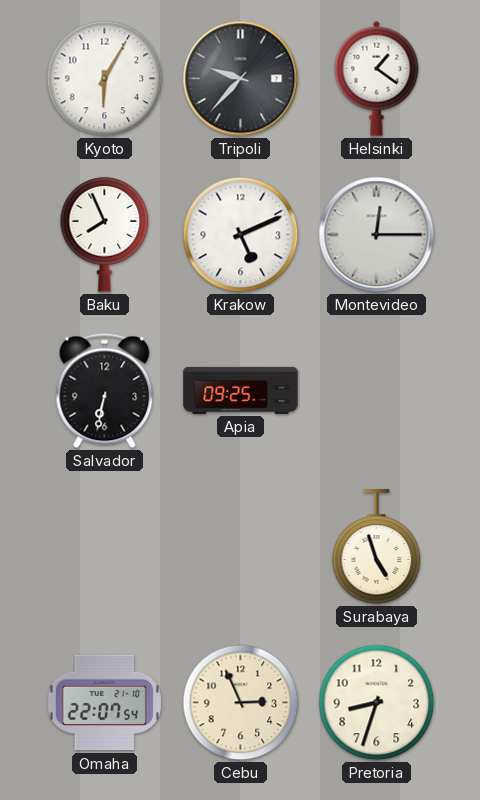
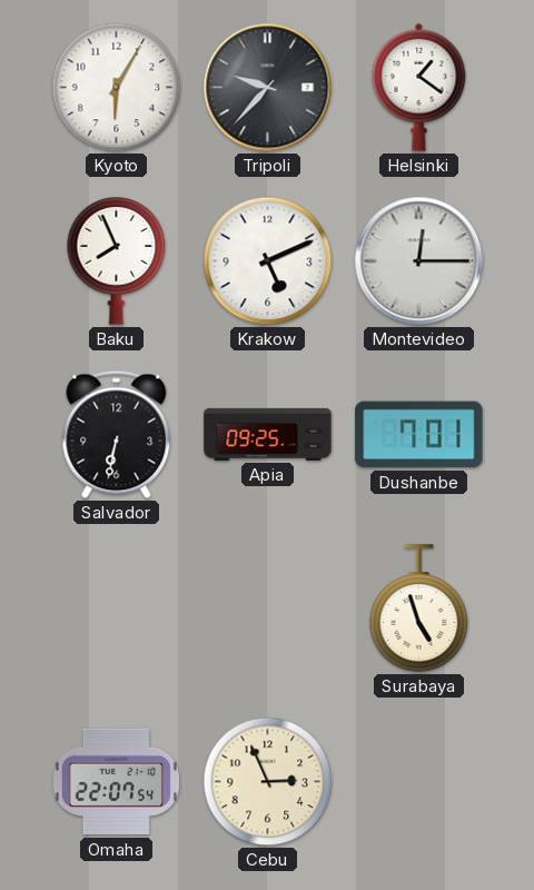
Dushanbe: none -> 7:01 (419, 435)
Pretoria: 8:33 -> none (377, 703)
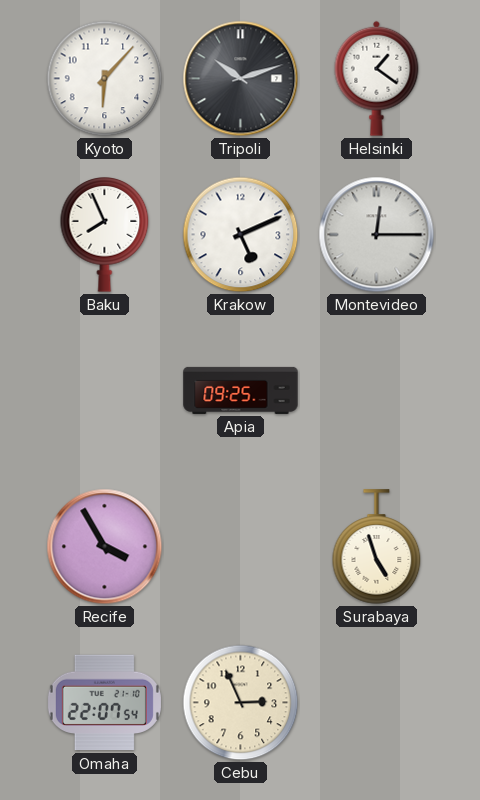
Kyoto: 6:05 -> 6:07 (105, 79)
Tripoli: 9:37 -> 10:12 (241, 79)
Salvador: 6:32 -> none (117, 435)
Dushanbe: 7:01 -> none (419, 435)
Recife: none -> 3:55 (105, 547)
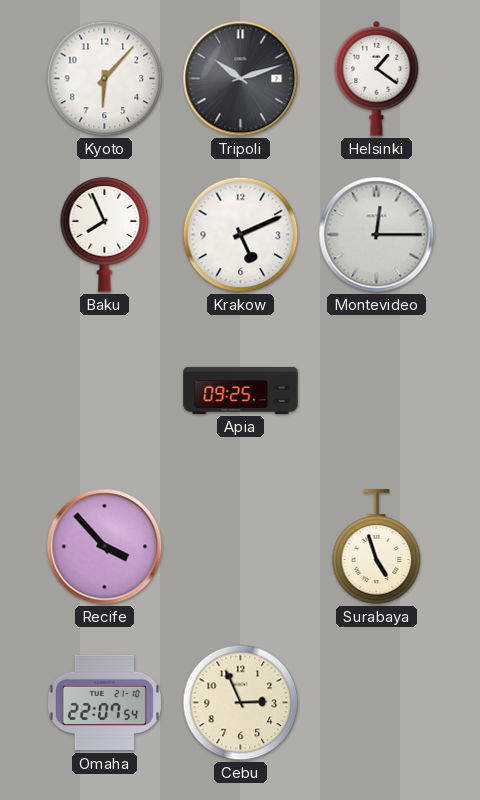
Recife: 3:55 -> 3:53 (105, 547)
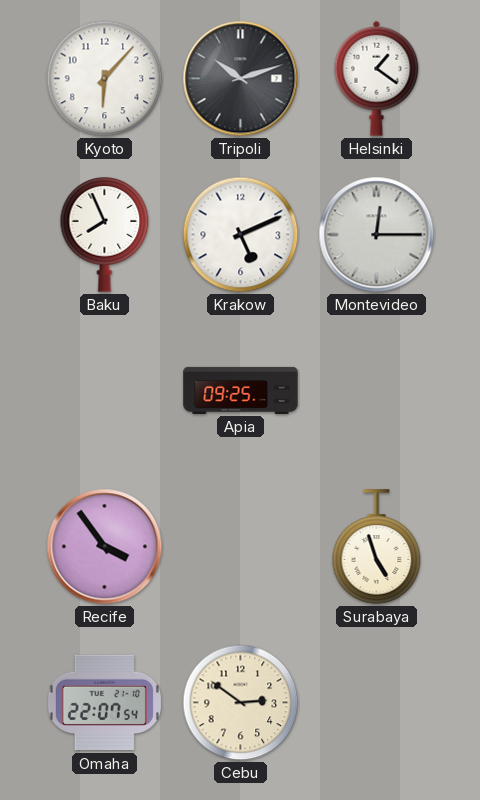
Recife: 3:53 -> 3:54 (105, 547)
Cebu: 2:56 -> 2:51 (241, 703)
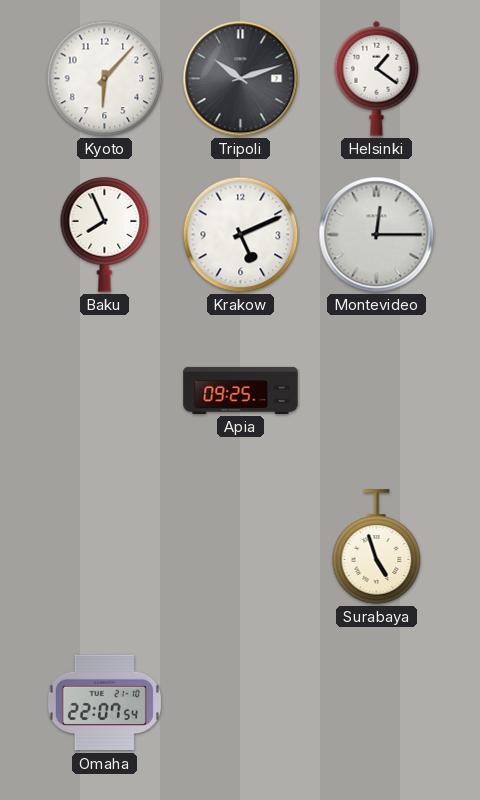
Recife: 3:54 -> none (105, 547)
Cebu: 2:51 -> none (241, 703)
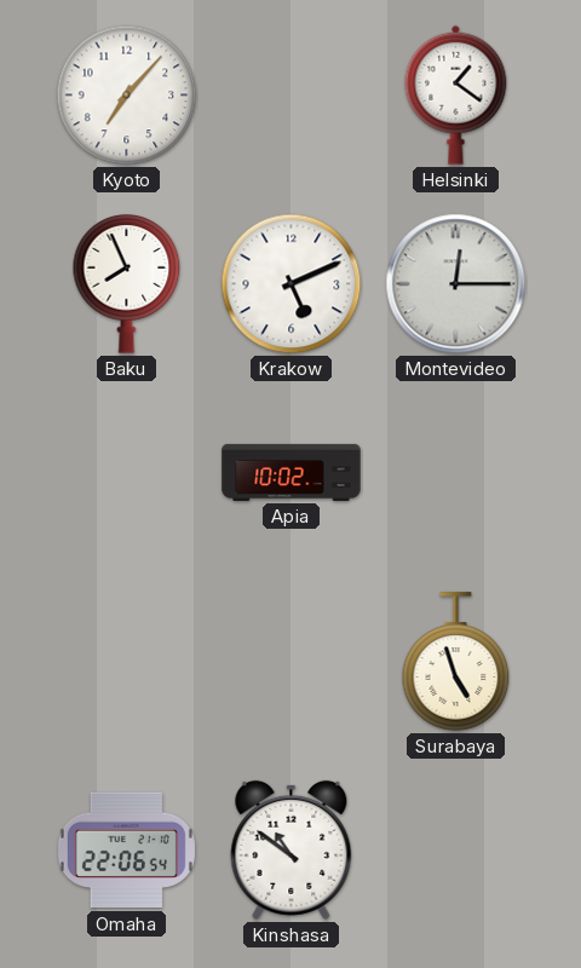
Kyoto: 6:07 -> 7:07 (127, 96)
Tripoli: 10:12 -> none (241, 79)
Apia: 09:25 -> 10:02 (292, 472)
Omaha: 22:07 -> 22:06 (126, 851)
Kinshasa: none -> 10:51 (292, 849)
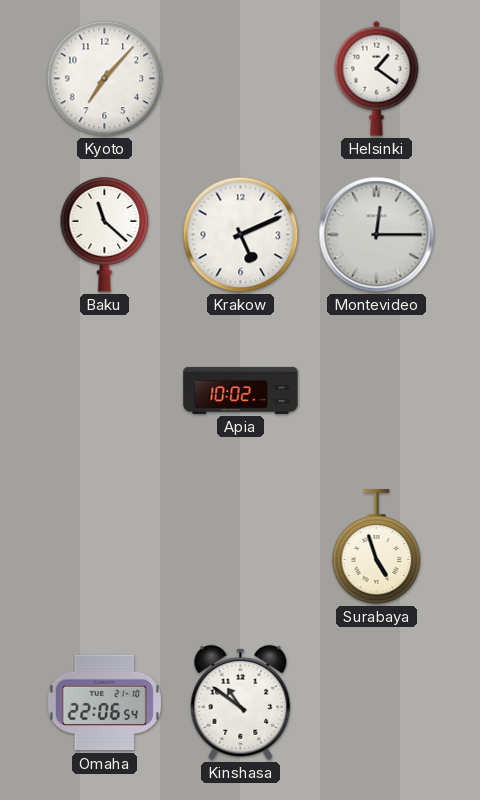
Baku: 7:56 -> 11:22 (105, 235)
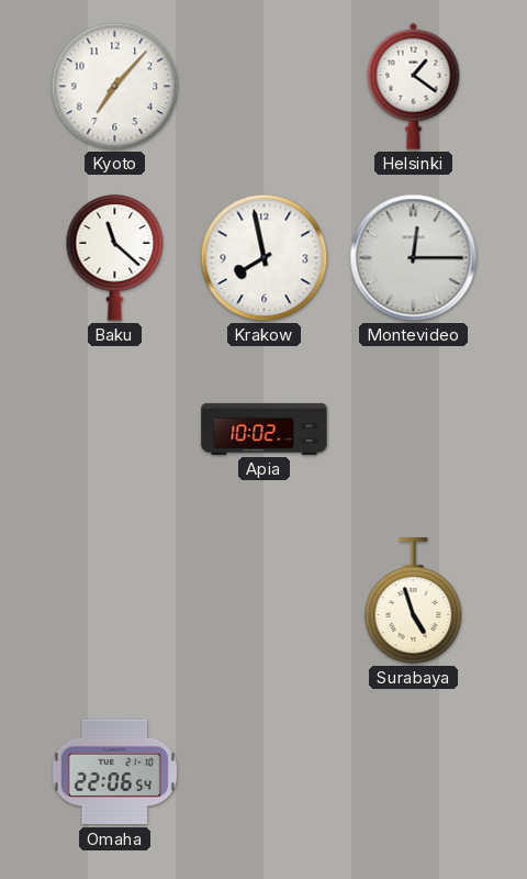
Krakow: 5:11 -> 7:58 (265, 258)
Kinshasa: 10:51 -> none (241, 702)
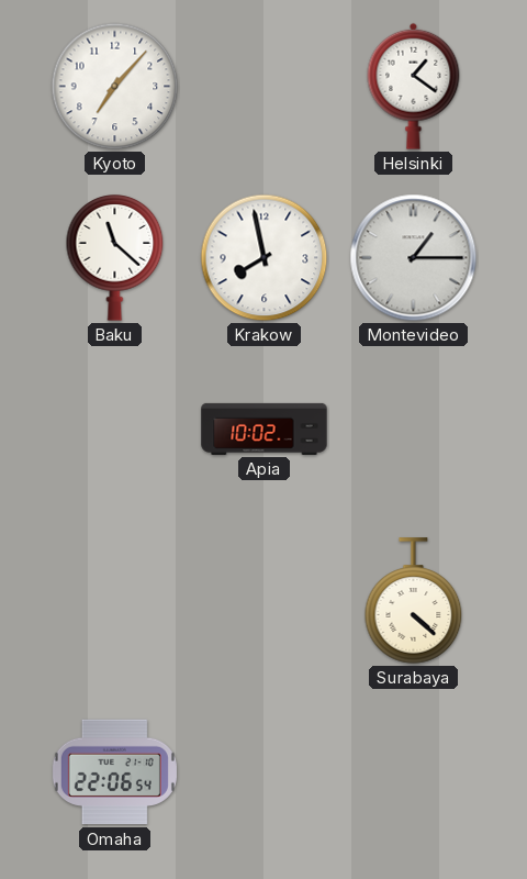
Montevideo: 12:15 -> 1:15 (414, 258)
Surabaya: 4:57 -> 4:22 (414, 601)
